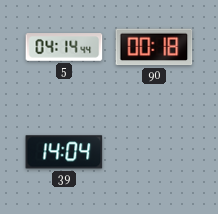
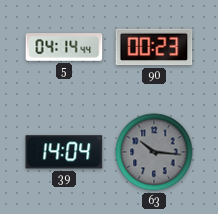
90: 00:18 -> 00:23 (154, 47)
63: none -> 10:16 (154, 152)
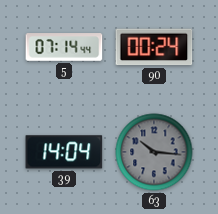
5: 04:14 -> 07:14 (64, 47)
90: 00:23 -> 00:24 (154, 47)
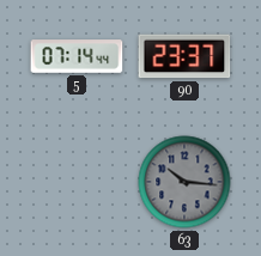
90: 00:24 -> 23:37 (184, 56)
39: 14:04 -> none (64, 152)
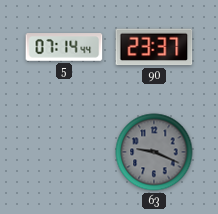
63: 10:16 -> 9:19 (154, 152)
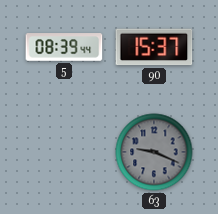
5: 07:14 -> 08:39 (64, 47)
90: 23:37 -> 15:37 (154, 47)
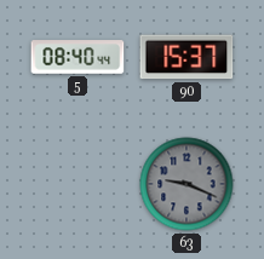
5: 08:39 -> 08:40 (78, 57)
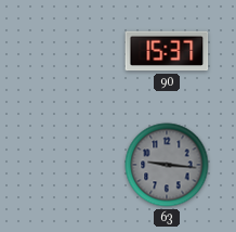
5: 08:40 -> none (78, 57)
63: 9:19 -> 9:16 (167, 165)
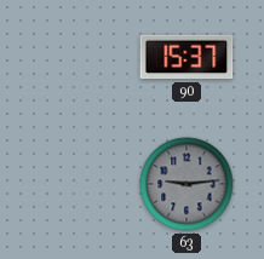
63: 9:16 -> 9:14 (186, 184)
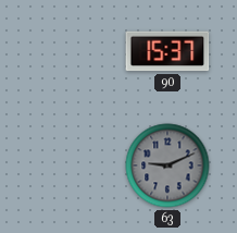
63: 9:14 -> 9:11 (167, 165)
